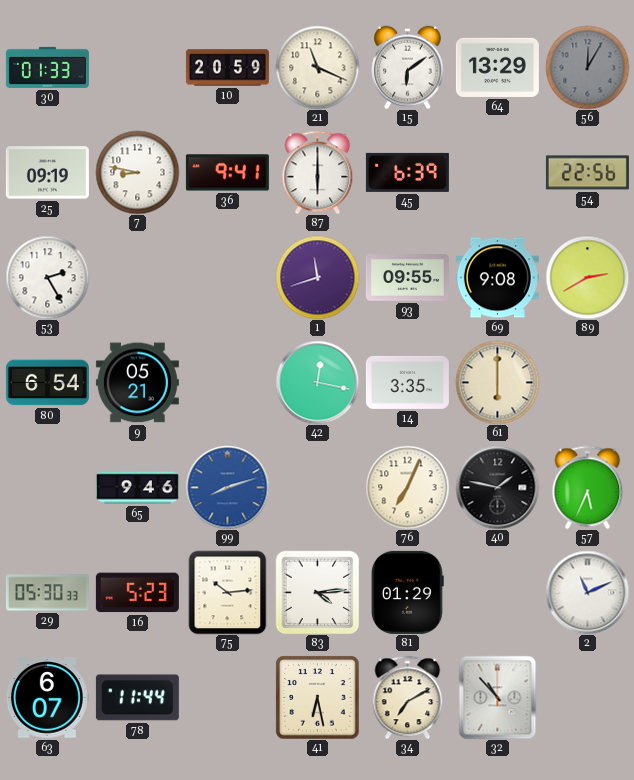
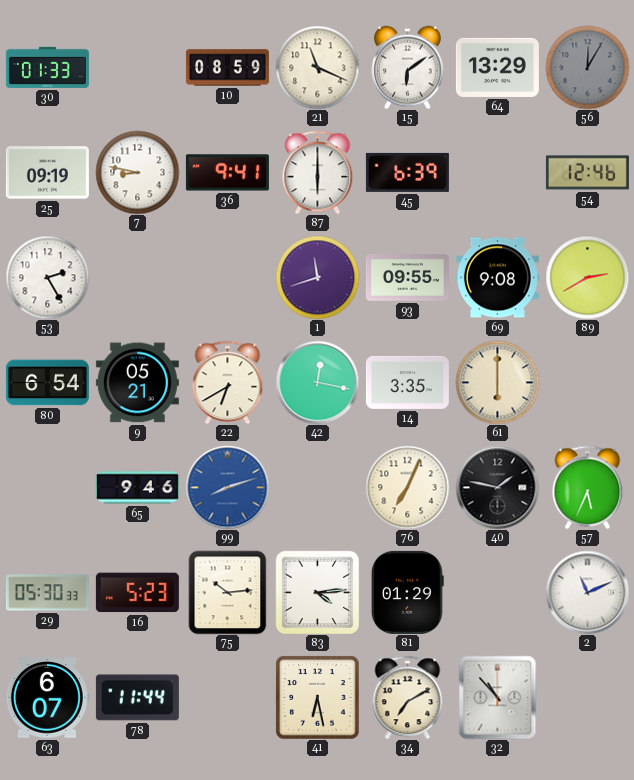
10: 20:59 -> 08:59 (227, 68)
54: 22:56 -> 12:46 (587, 173)
22: none -> 6:40 (228, 382)
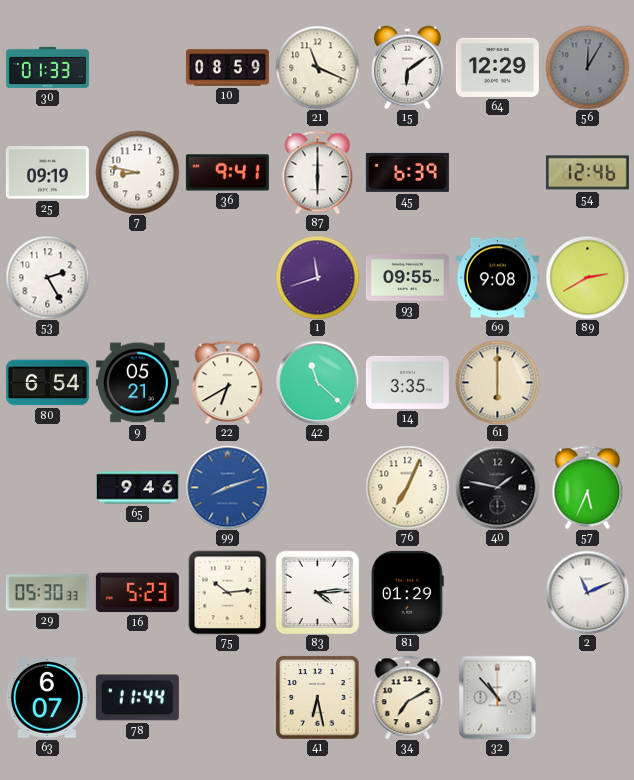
64: 13:29 -> 12:29 (497, 67)
42: 12:17 -> 11:22 (317, 382)
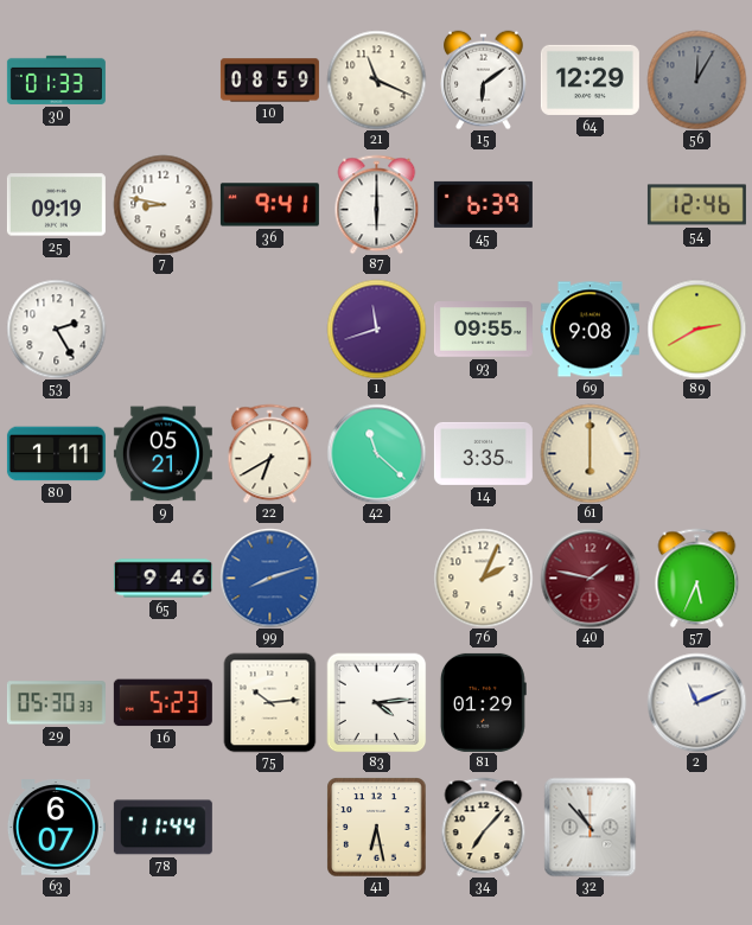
80: 6:54 -> 1:11 (56, 454)
76: 7:04 -> 2:04 (483, 578)
40 dial: black -> burgundy (590, 578)
34: 7:10 -> 7:07 (484, 827)
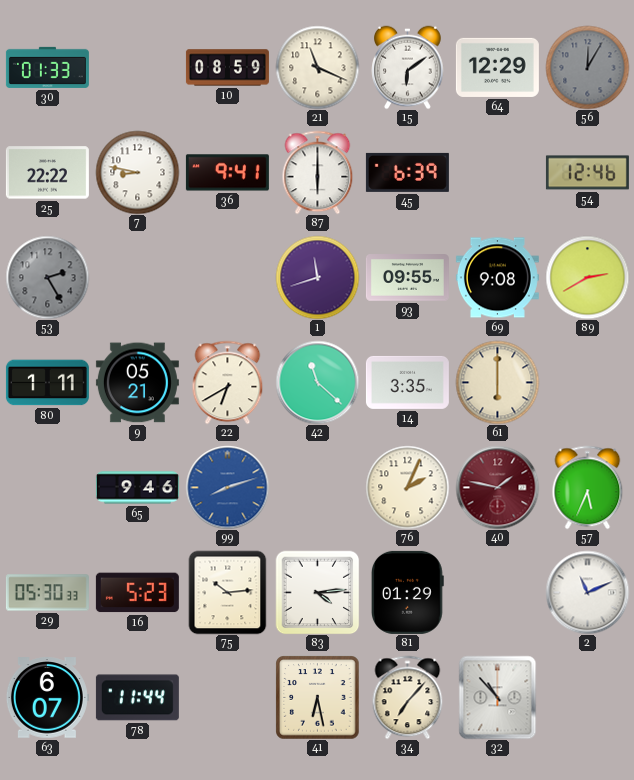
25: 09:19 -> 22:22 (47, 173)
53 dial: white -> grey (47, 277)
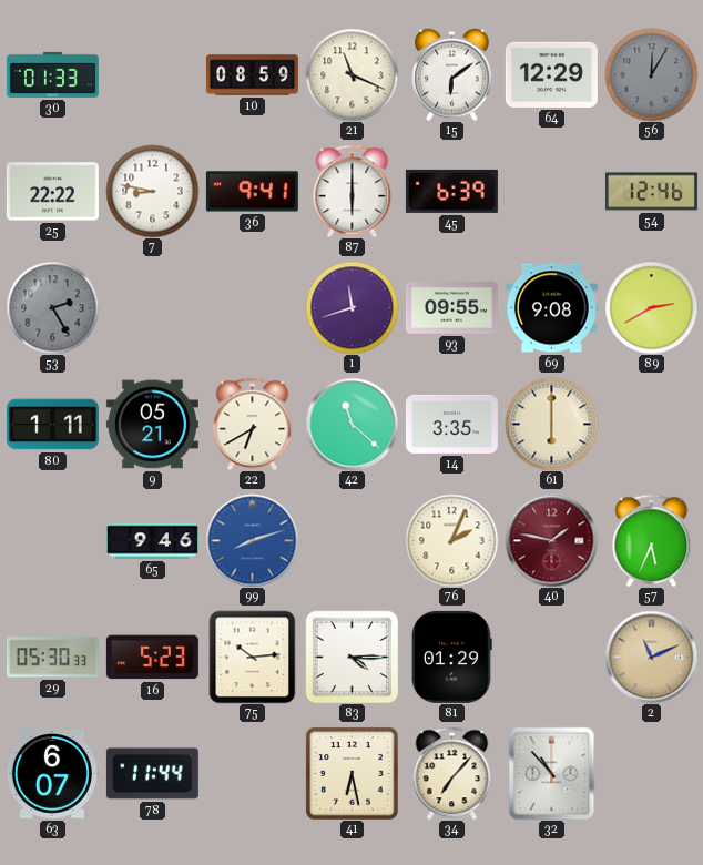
83: 4:14 -> 4:15 (351, 657)
2 dial: white -> champagne (651, 657)
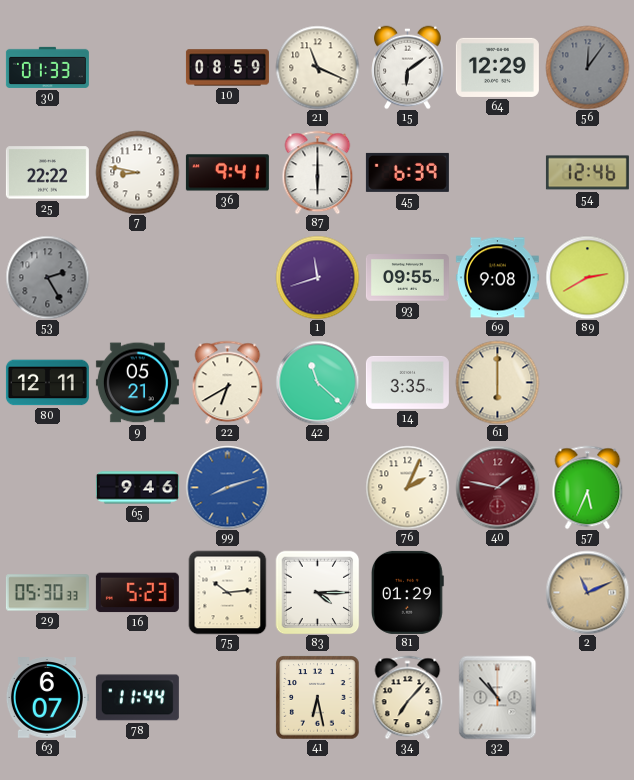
56: 12:05 -> 12:06 (587, 67)
80: 1:11 -> 12:11 (47, 383)
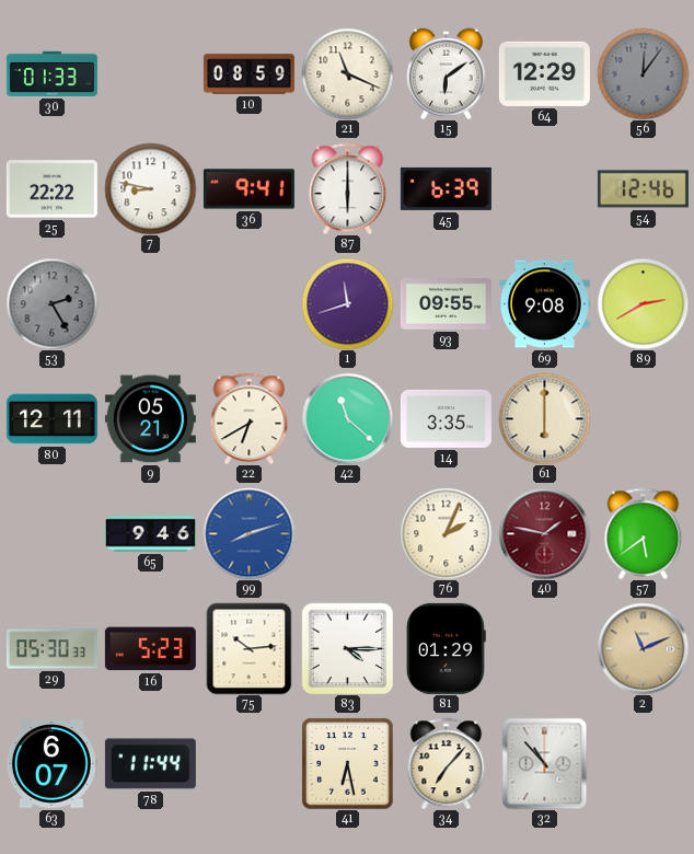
57: 5:34 -> 5:39 (644, 533)
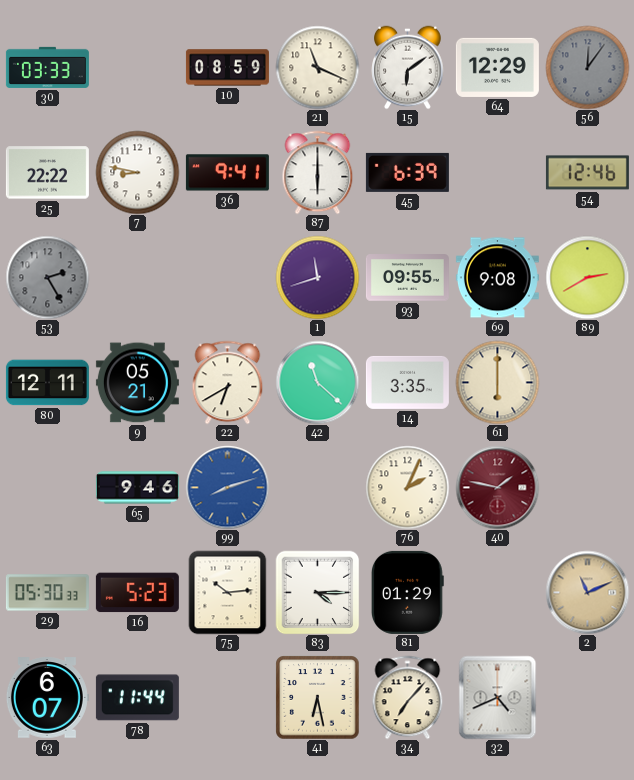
30: 01:33 -> 03:33 (47, 67)
57: 5:39 -> none (644, 533)
32: 10:53 -> 4:41 (498, 697)
